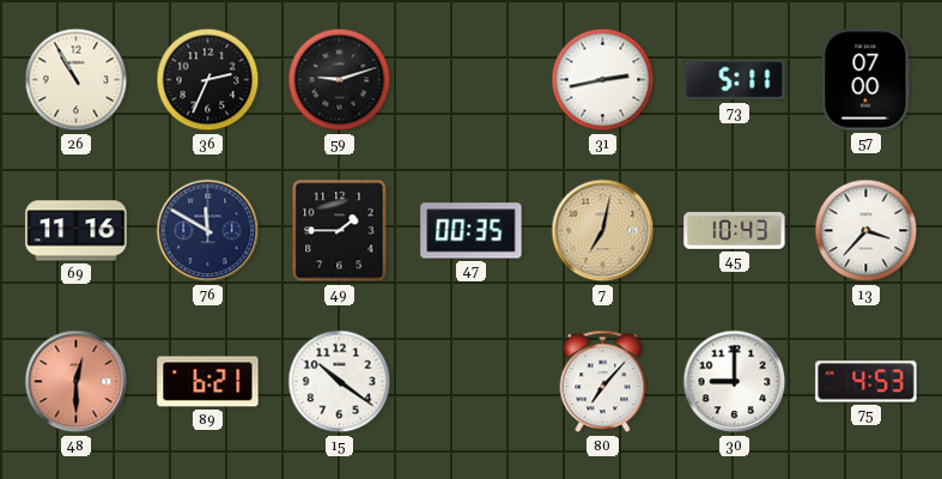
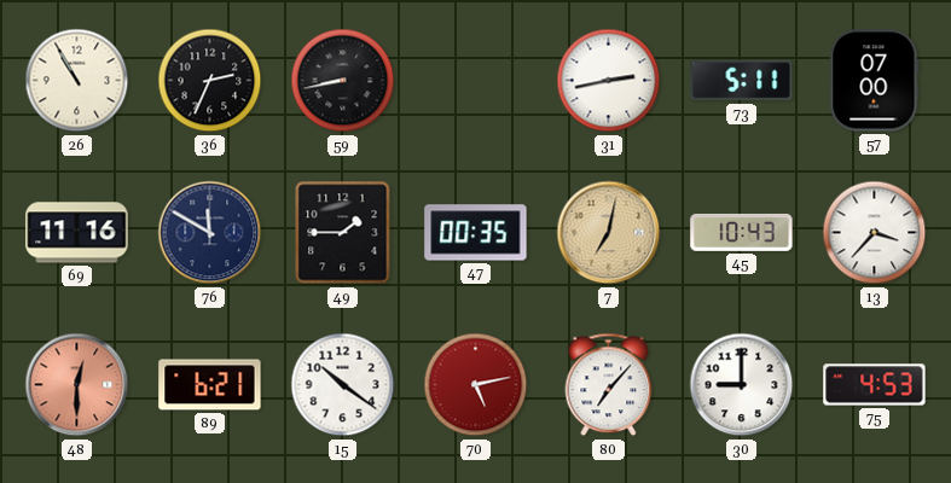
59: 9:12 -> 8:43 (343, 81)
70: none -> 5:13 (476, 385)
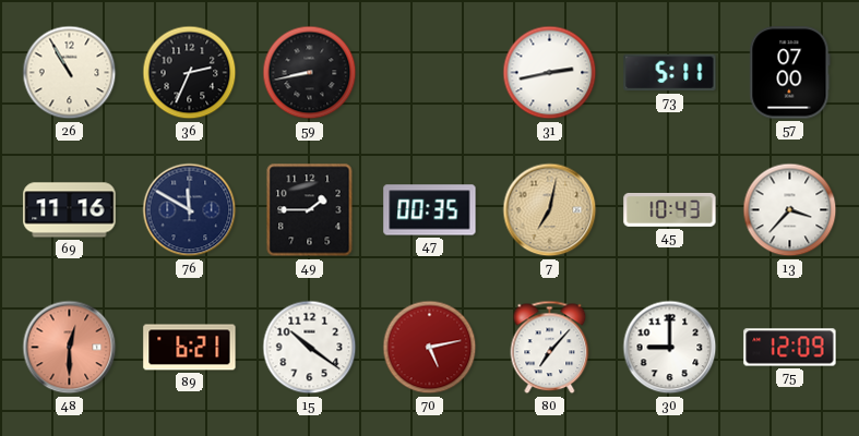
75: 4:53 -> 12:09 (790, 348)
